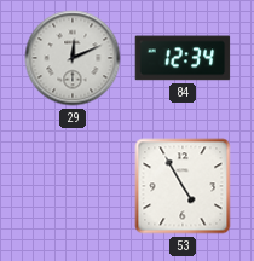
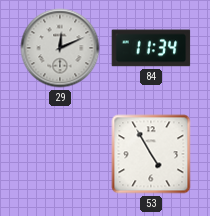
84: 12:34 -> 11:34 (151, 48)
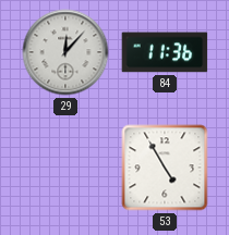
29: 12:11 -> 12:07 (65, 52)
84: 11:34 -> 11:36 (165, 52)
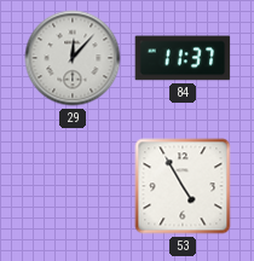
84: 11:36 -> 11:37 (183, 58)
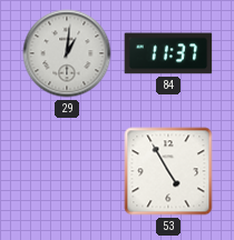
29: 12:07 -> 1:01 (67, 53)
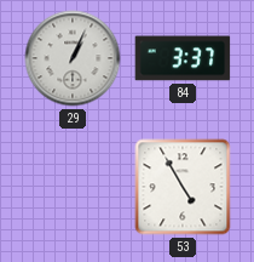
29: 1:01 -> 1:04 (73, 58)
84: 11:37 -> 3:37 (183, 58)
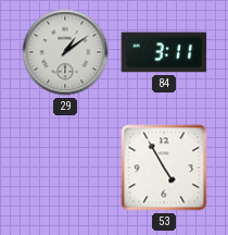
29: 1:04 -> 1:09 (65, 52)
84: 3:37 -> 3:11 (164, 52)
